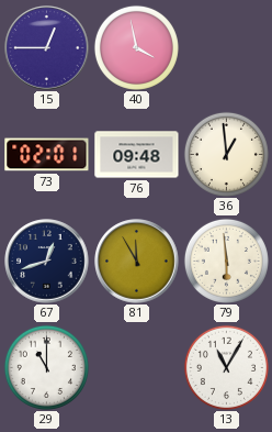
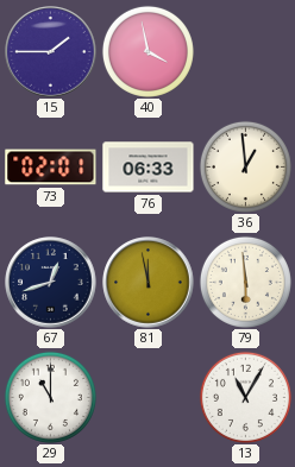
15: 12:45 -> 1:45 (51, 52)
76: 09:48 -> 06:33 (149, 168)
81: 11:55 -> 11:58 (149, 283)
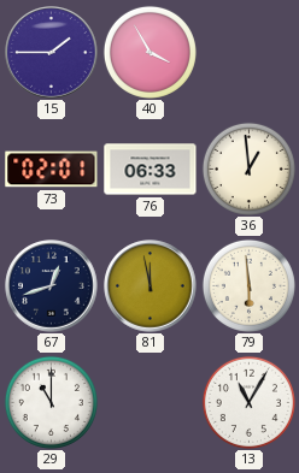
40: 3:58 -> 3:55 (149, 52)
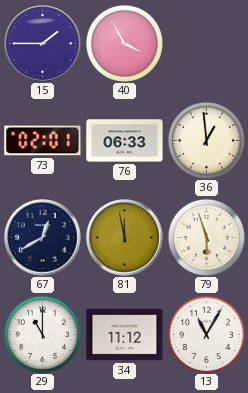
67: 12:42 -> 12:40 (43, 238)
79: 5:59 -> 5:57 (206, 237)
34: none -> 11:12 (125, 335)
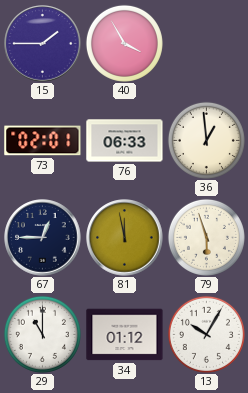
67: 12:40 -> 12:45 (43, 238)
34: 11:12 -> 01:12 (125, 335)
13: 11:05 -> 10:05 (206, 334)
